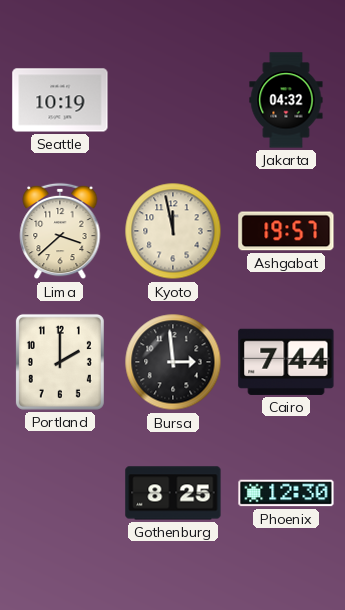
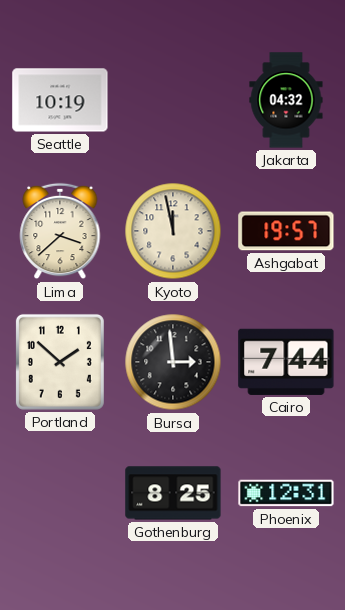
Portland: 2:00 -> 1:52 (60, 362)
Phoenix: 12:30 -> 12:31 (286, 493)
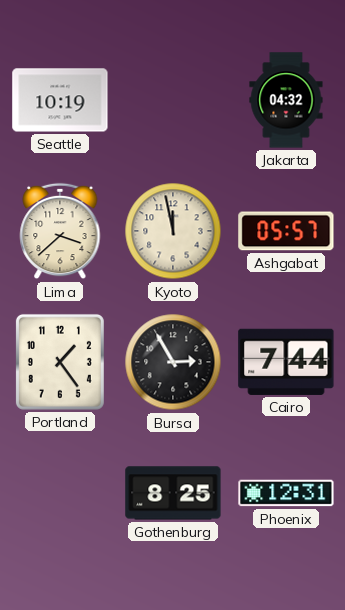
Ashgabat: 19:57 -> 05:57 (286, 231)
Portland: 1:52 -> 1:24 (60, 362)
Bursa: 2:59 -> 2:55 (173, 362)
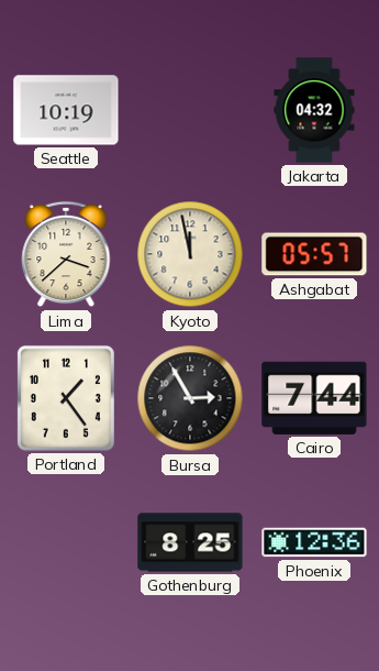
Phoenix: 12:31 -> 12:36 (314, 542)
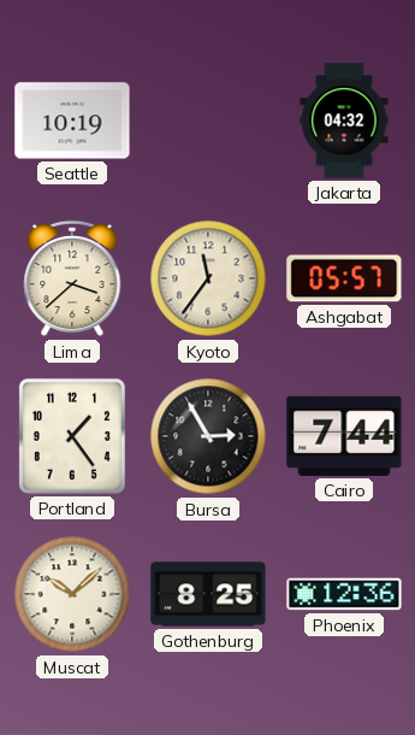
Kyoto: 11:58 -> 11:36 (208, 278)
Muscat: none -> 10:08 (72, 594)
